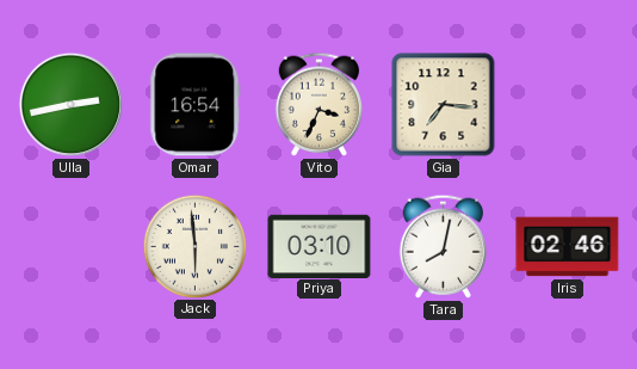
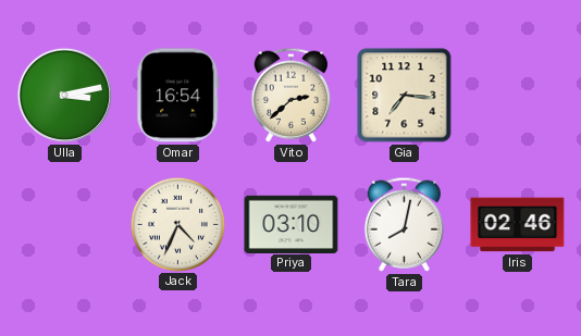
Ulla: 2:43 -> 3:13 (64, 95)
Vito: 3:34 -> 2:38 (290, 95)
Jack: 5:59 -> 4:34 (177, 224)
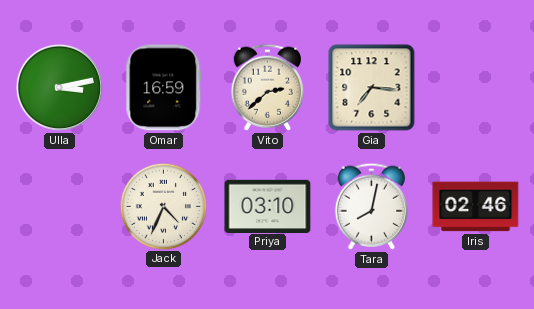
Omar: 16:54 -> 16:59 (164, 88)
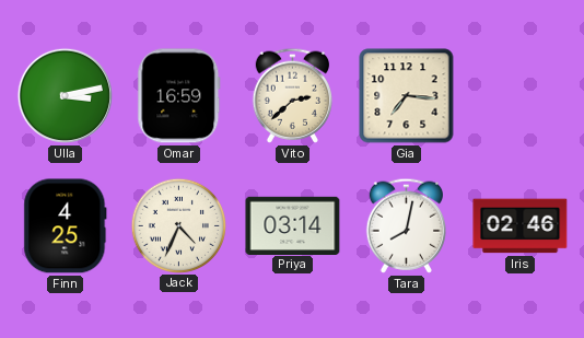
Finn: none -> 4:25 (66, 226)
Priya: 03:10 -> 03:14 (293, 225)
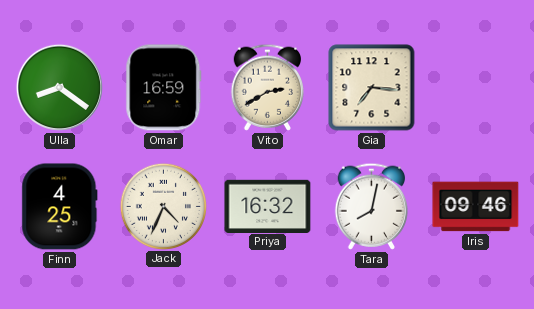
Ulla: 3:13 -> 8:21 (59, 87)
Vito: 2:38 -> 2:40 (267, 87)
Priya: 03:14 -> 16:32 (268, 206)
Iris: 02:46 -> 09:46 (476, 207)
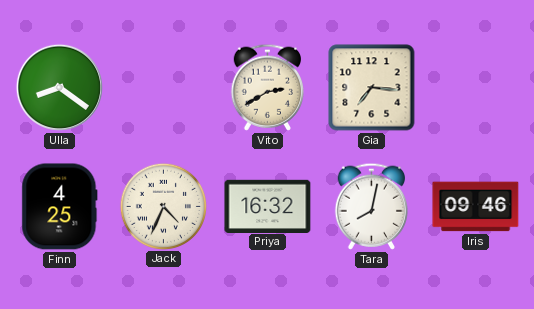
Omar: 16:59 -> none (164, 88)
